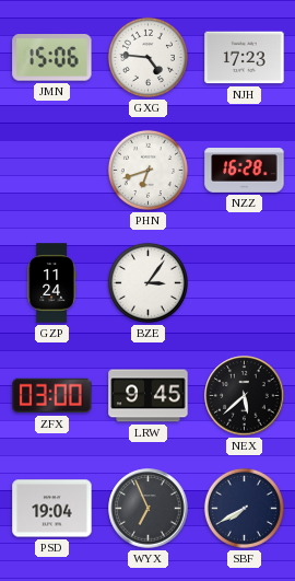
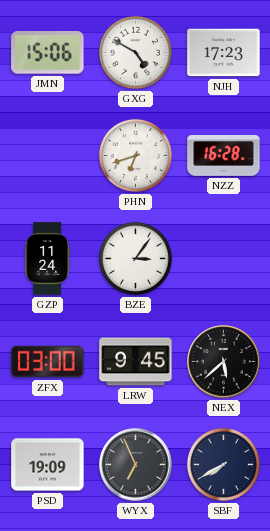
GXG: 4:46 -> 4:50 (135, 52)
PSD: 19:04 -> 19:09 (48, 465)
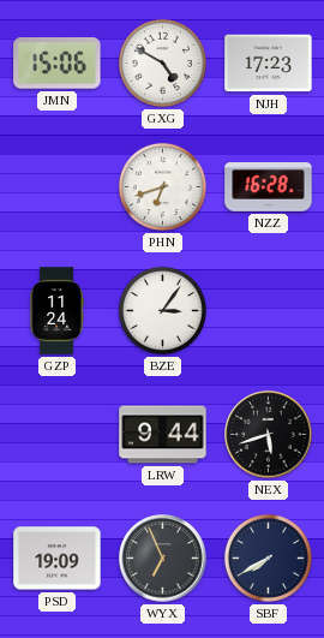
ZFX: 03:00 -> none (48, 362)
LRW: 9:45 -> 9:44 (163, 435)
NEX: 5:38 -> 5:42 (269, 435)
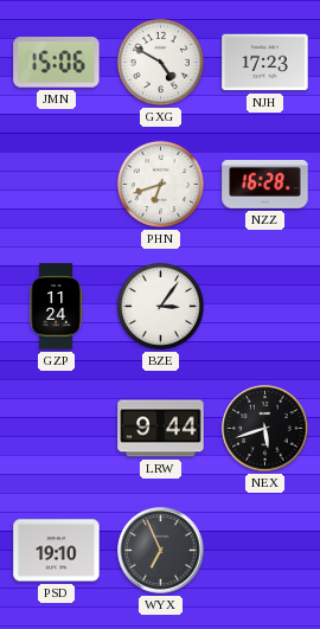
PSD: 19:09 -> 19:10 (57, 551)
SBF: 7:40 -> none (268, 557)
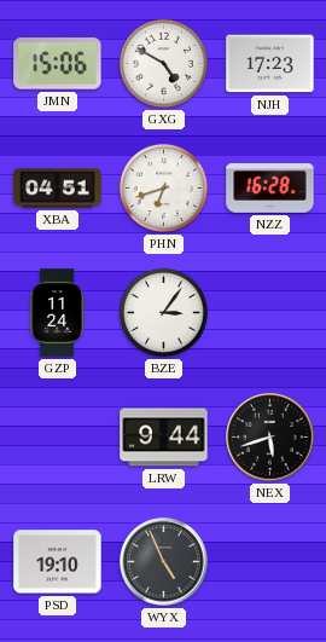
XBA: none -> 04:51 (58, 189)
WYX: 6:56 -> 4:56 (164, 562)
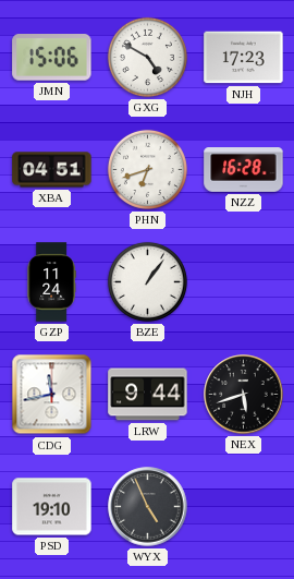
BZE: 3:06 -> 1:06 (147, 281)
CDG: none -> 11:43 (52, 395)
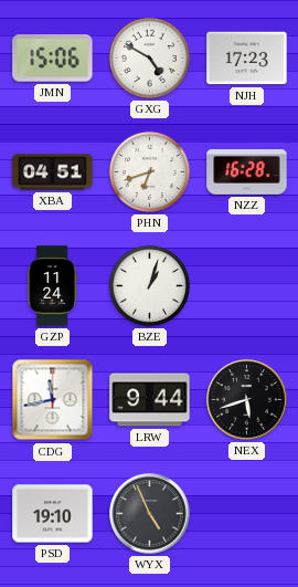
BZE: 1:06 -> 1:03 (149, 285)
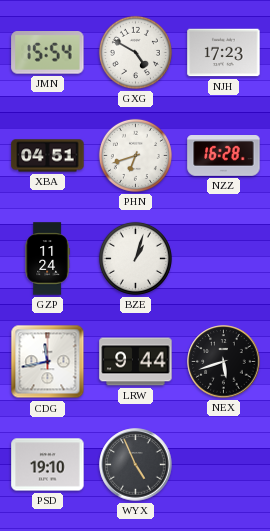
JMN: 15:06 -> 15:54 (48, 53)
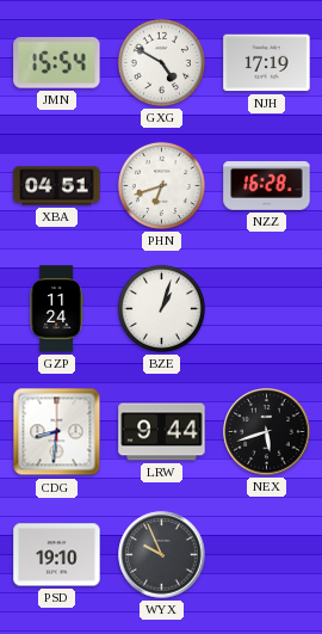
NJH: 17:23 -> 17:19 (267, 63)
CDG: 11:43 -> 8:31 (57, 432)
WYX: 4:56 -> 9:56 (162, 555)
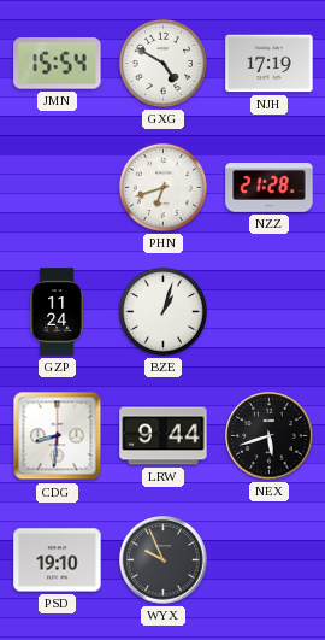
XBA: 04:51 -> none (57, 186)
NZZ: 16:28 -> 21:28 (270, 188)
